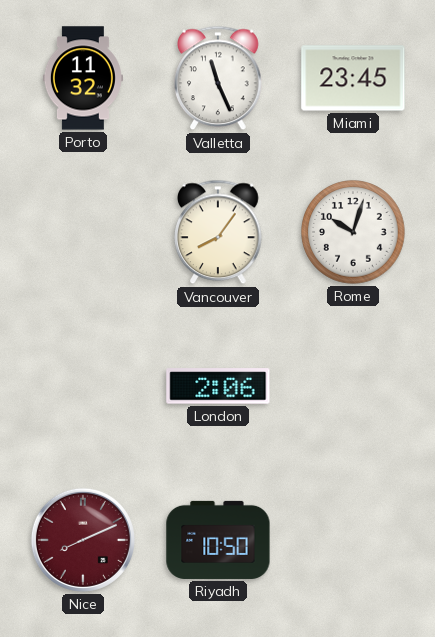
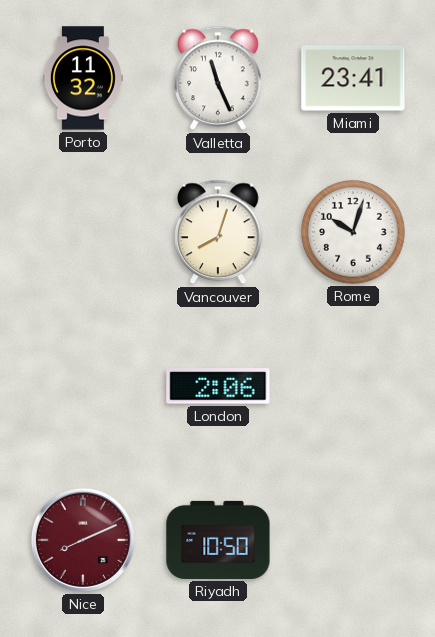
Miami: 23:45 -> 23:41 (353, 78)
Vancouver: 8:06 -> 8:03 (218, 232)
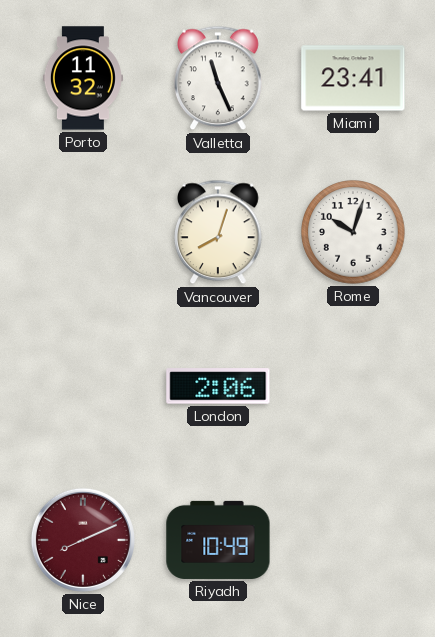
Riyadh: 10:50 -> 10:49 (218, 540)
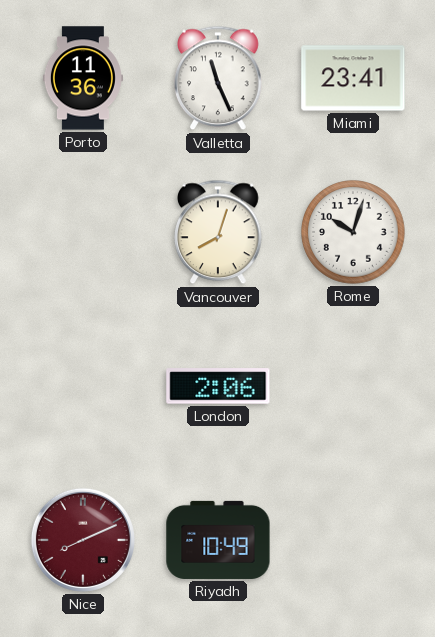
Porto: 11:32 -> 11:36 (83, 78)
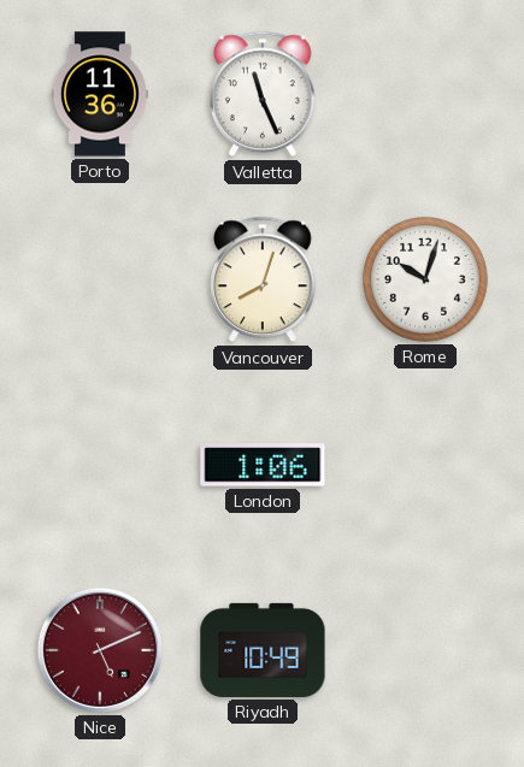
Miami: 23:41 -> none (353, 78)
London: 2:06 -> 1:06 (263, 465)
Nice: 8:11 -> 5:11 (100, 650)
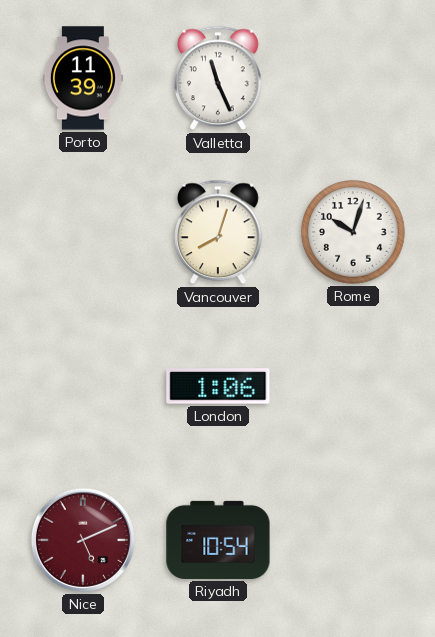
Porto: 11:36 -> 11:39 (83, 78)
Riyadh: 10:49 -> 10:54 (218, 540)
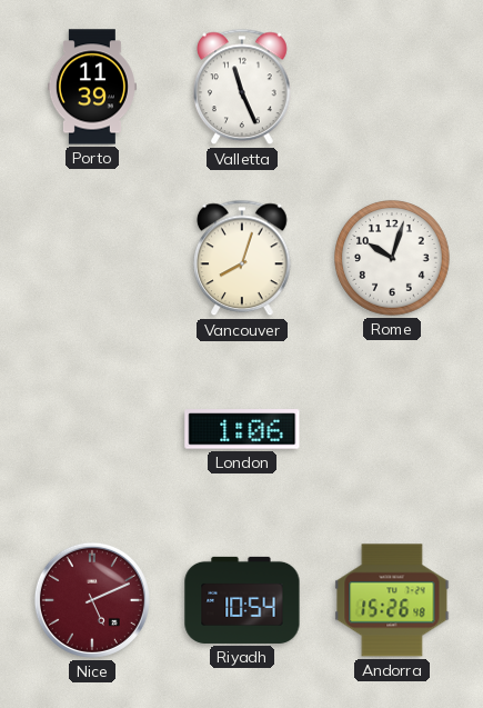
Andorra: none -> 15:26 (392, 600)
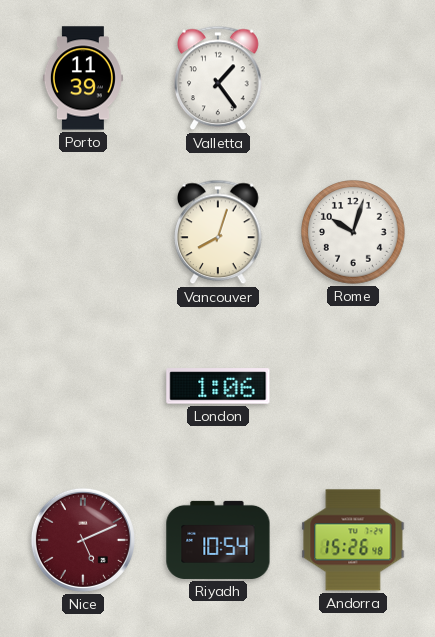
Valletta: 11:26 -> 1:24 (218, 78)
